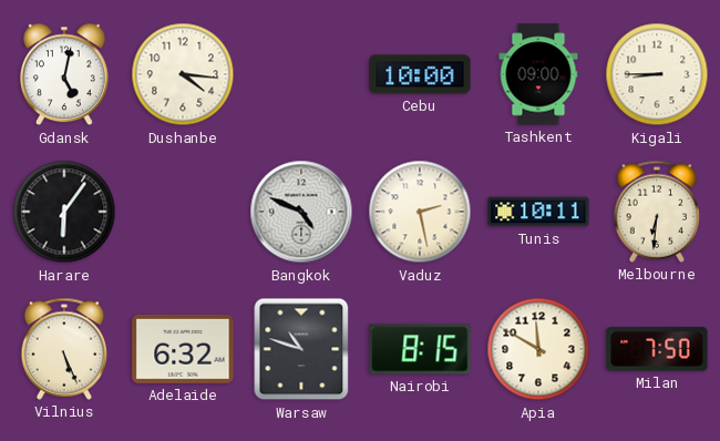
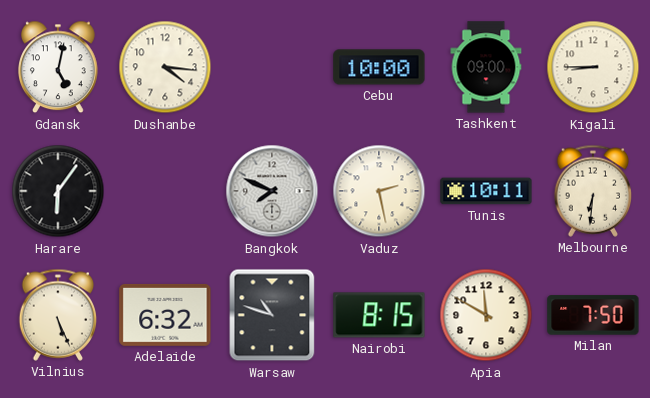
Bangkok: 4:49 -> 7:49 (272, 191)
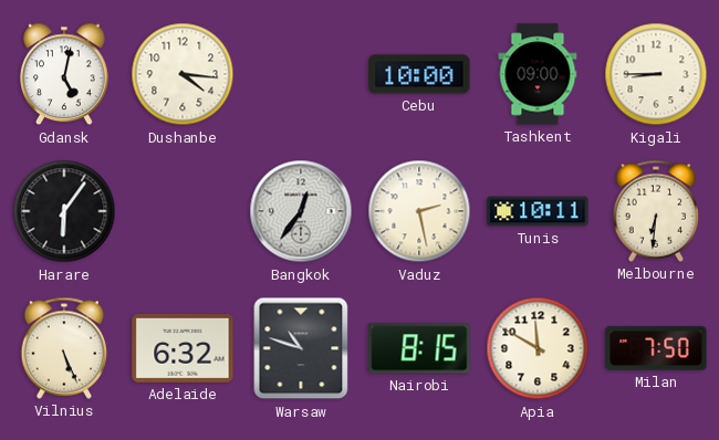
Bangkok: 7:49 -> 12:36 (301, 211)
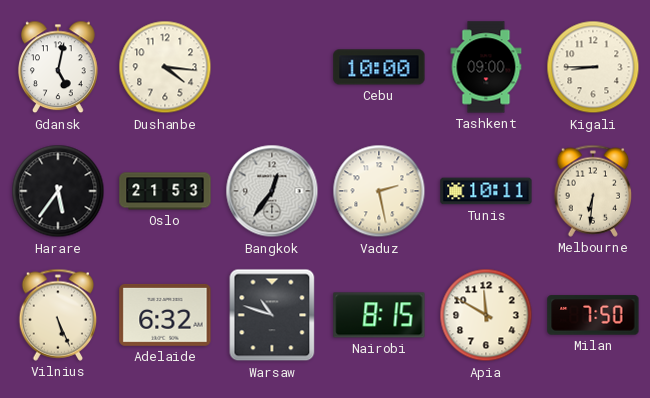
Harare: 6:06 -> 5:36 (58, 191)
Oslo: none -> 21:53 (165, 191)
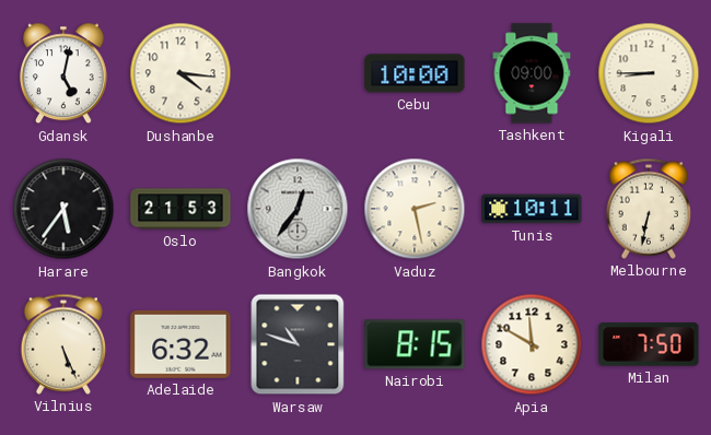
Melbourne: 6:31 -> 6:32 (649, 209)
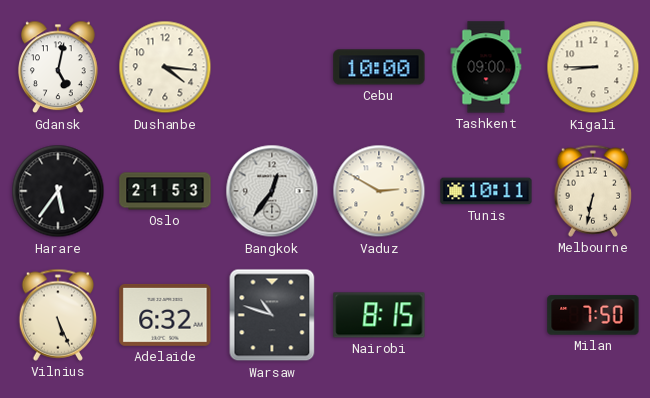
Vaduz: 2:28 -> 2:50 (379, 191)
Apia: 11:50 -> none (532, 344)
